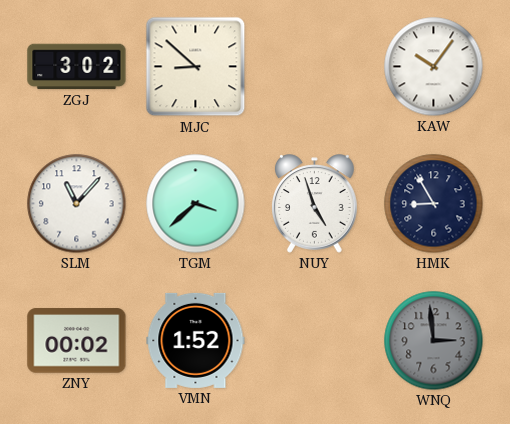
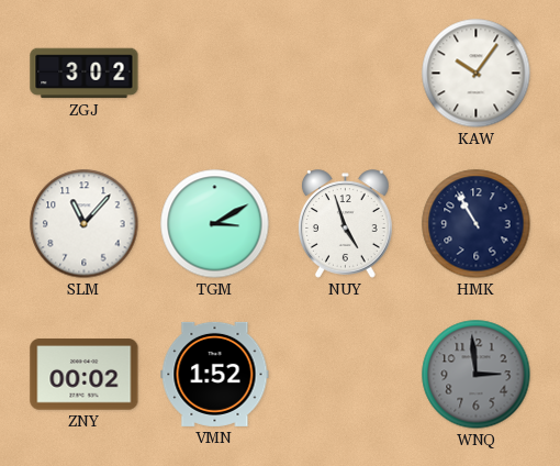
MJC: 8:52 -> none (196, 67)
TGM: 3:38 -> 3:10 (215, 224)
HMK: 8:55 -> 10:55 (477, 224)
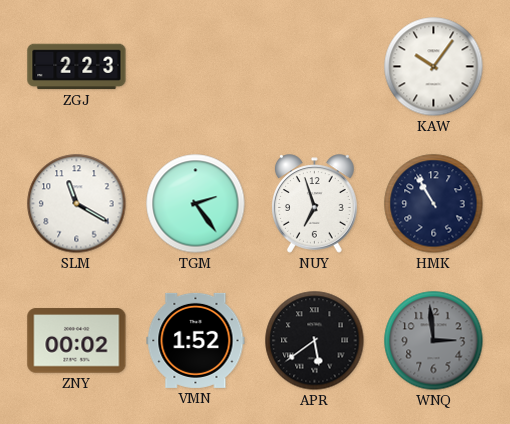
ZGJ: 3:02 -> 2:23 (77, 67)
SLM: 11:07 -> 11:20 (77, 204)
TGM: 3:10 -> 2:24 (196, 204)
NUY: 4:57 -> 6:57 (315, 204)
APR: none -> 5:39 (315, 341)
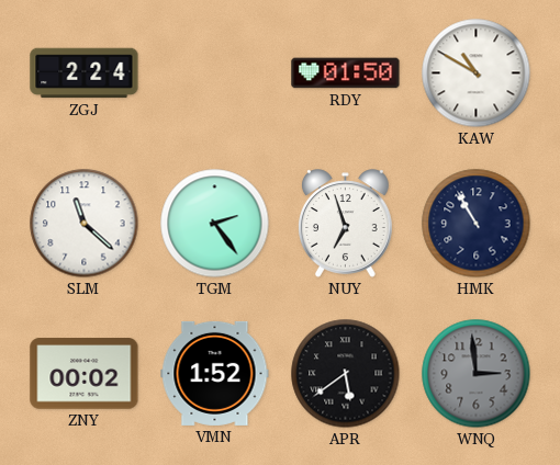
ZGJ: 2:23 -> 2:24 (85, 73)
RDY: none -> 01:50 (346, 73)
KAW: 10:06 -> 10:50 (477, 73)
SLM: 11:20 -> 11:22 (85, 224)
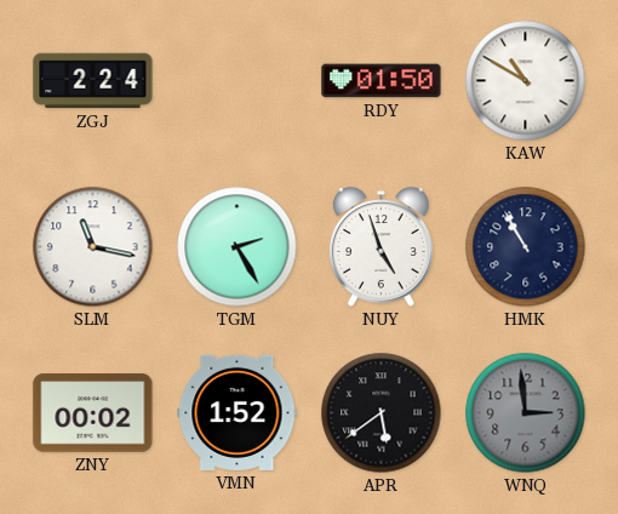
SLM: 11:22 -> 11:17 (93, 247)
TGM: 2:24 -> 2:25 (238, 247)
NUY: 6:57 -> 4:57 (382, 247)
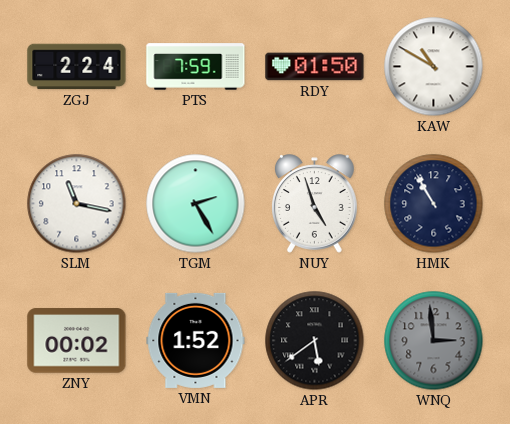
PTS: none -> 7:59 (196, 67)
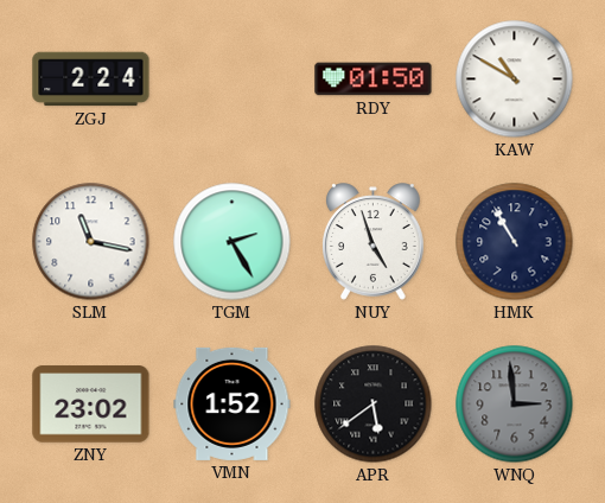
PTS: 7:59 -> none (196, 67)
ZNY: 00:02 -> 23:02 (91, 405)
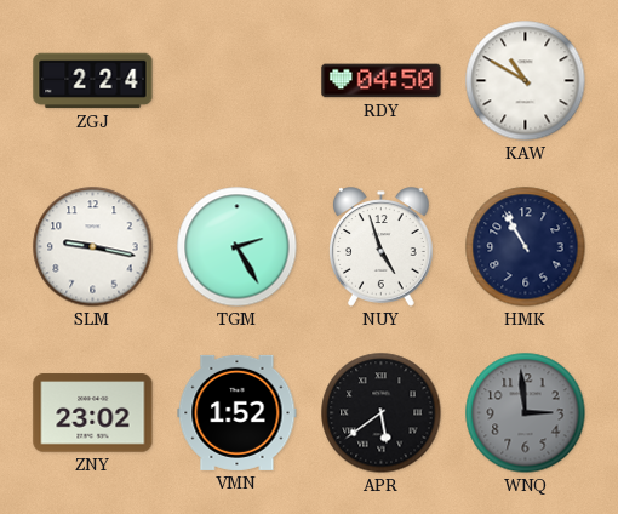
RDY: 01:50 -> 04:50 (382, 81)
SLM: 11:17 -> 9:17 (93, 247)
